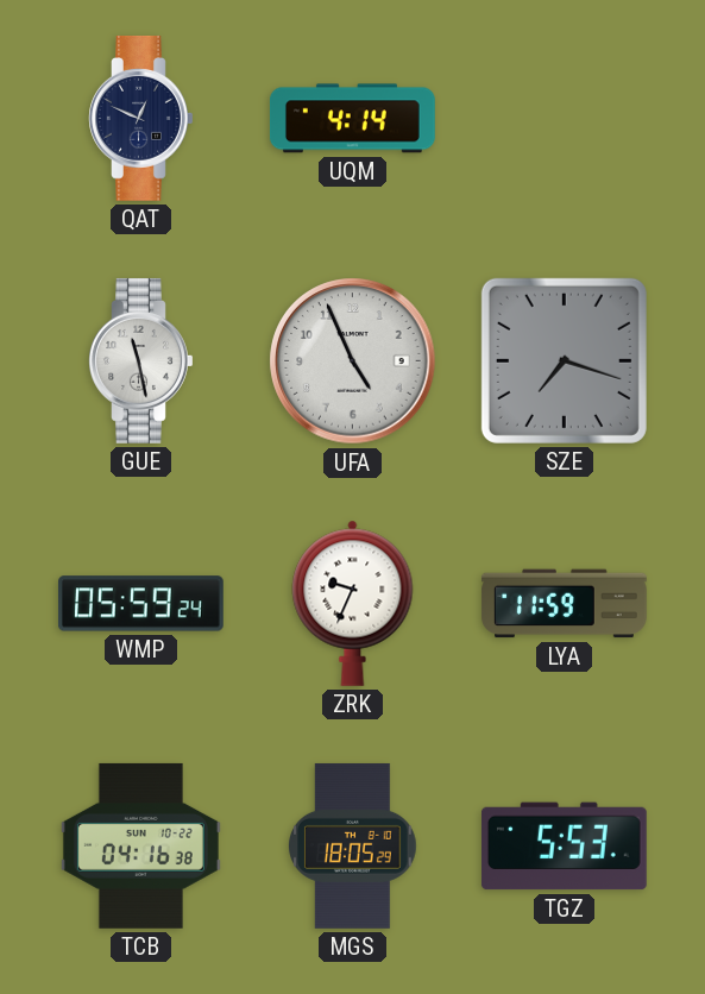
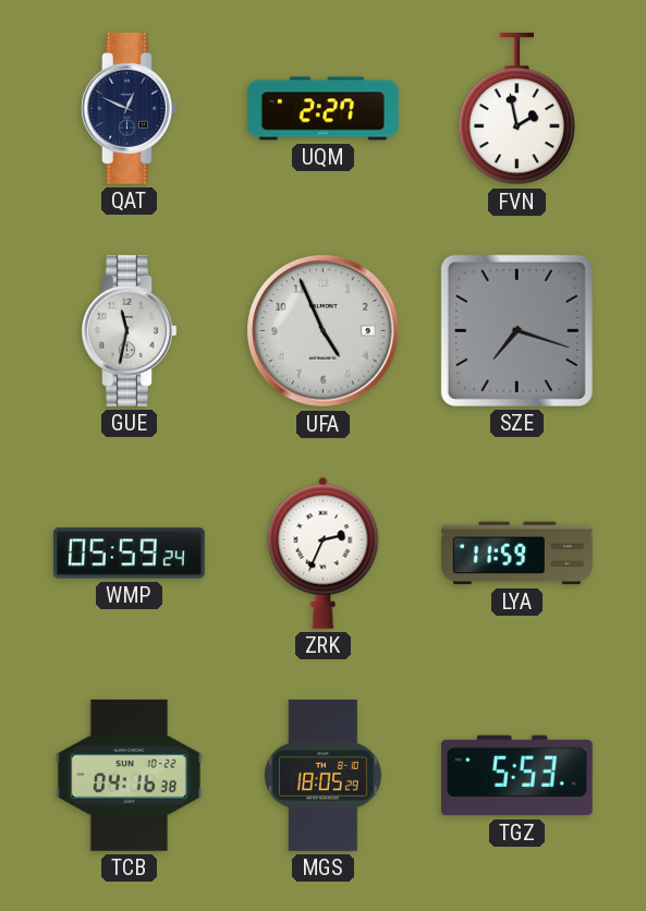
UQM: 4:14 -> 2:27 (322, 109)
FVN: none -> 1:58 (517, 109)
GUE: 11:28 -> 11:32 (130, 330)
ZRK: 9:34 -> 2:34 (324, 552)
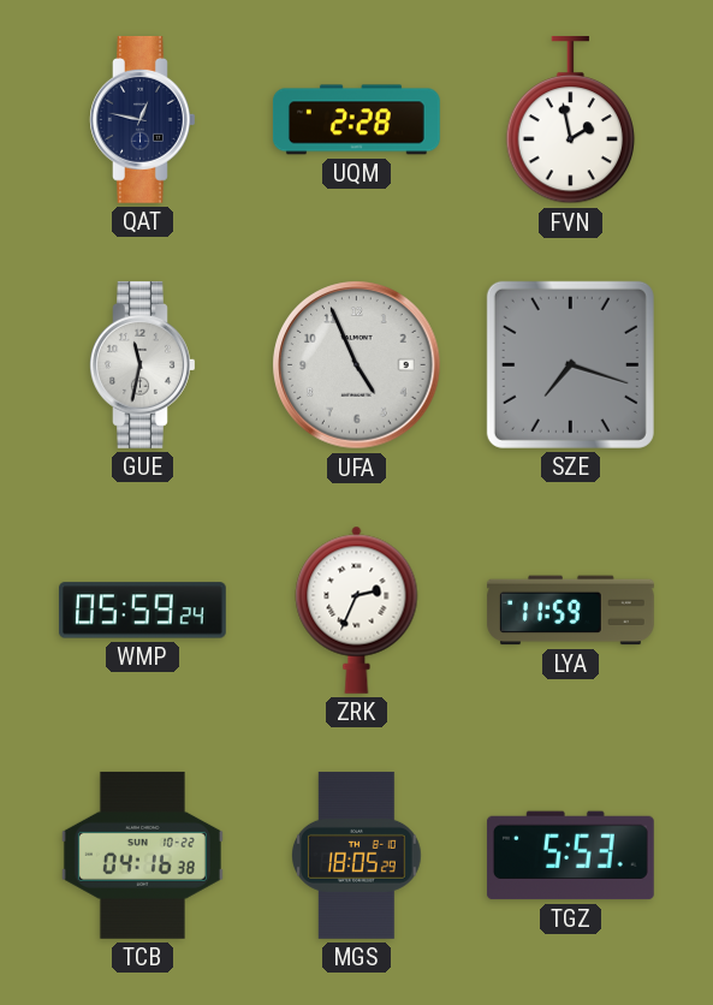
QAT: 12:49 -> 12:47 (143, 119)
UQM: 2:27 -> 2:28 (356, 120)
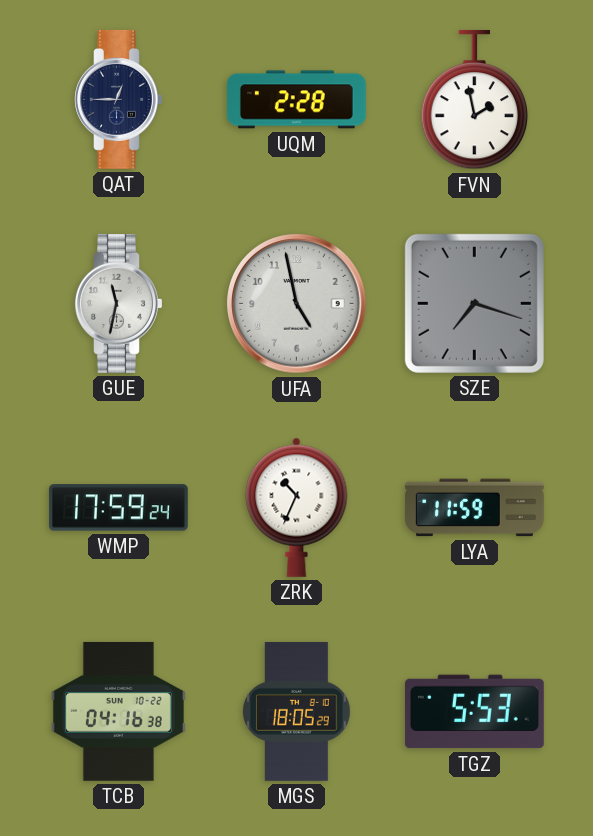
QAT: 12:47 -> 12:45 (119, 99)
UFA: 4:56 -> 4:58 (297, 304)
WMP: 05:59 -> 17:59 (118, 508)
ZRK: 2:34 -> 10:34 (297, 507)
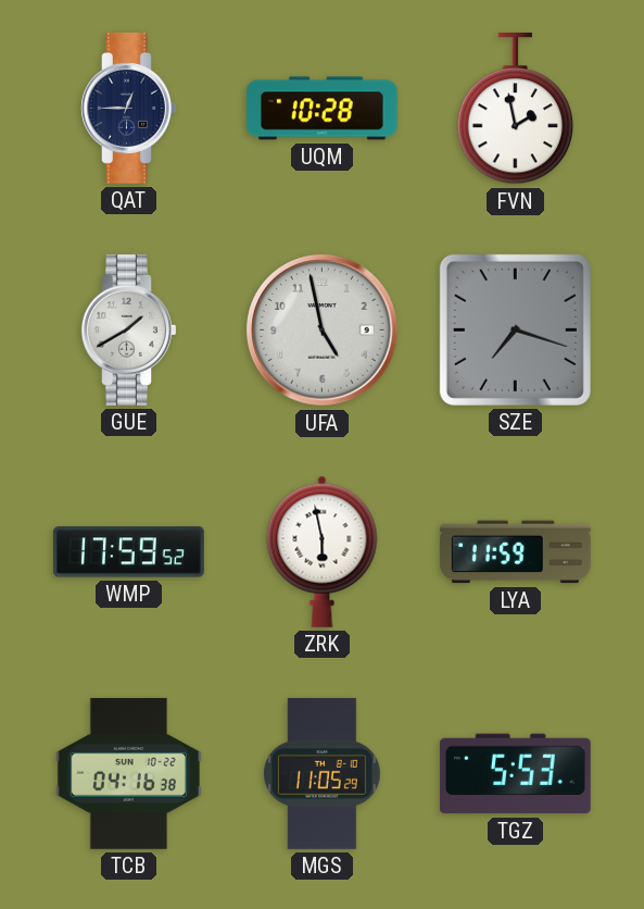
UQM: 2:28 -> 10:28 (321, 109)
GUE: 11:32 -> 1:40 (129, 329)
WMP: 17:59:24 -> 17:59:52 (128, 552)
ZRK: 10:34 -> 5:58 (323, 551)
MGS: 18:05 -> 11:05 (323, 773)
